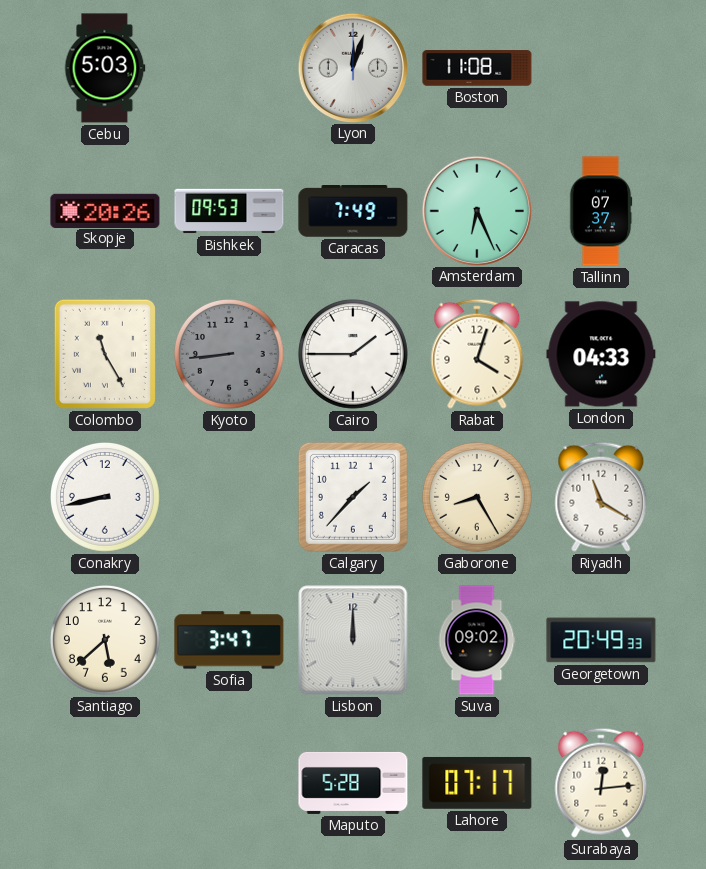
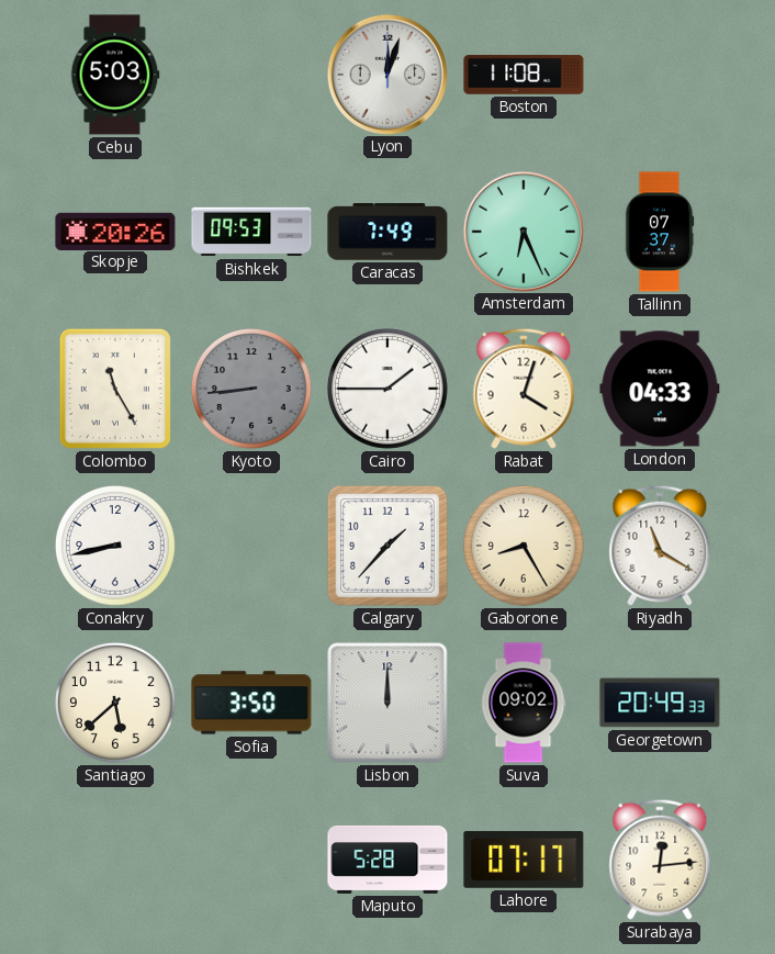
Sofia: 3:47 -> 3:50 (251, 703)
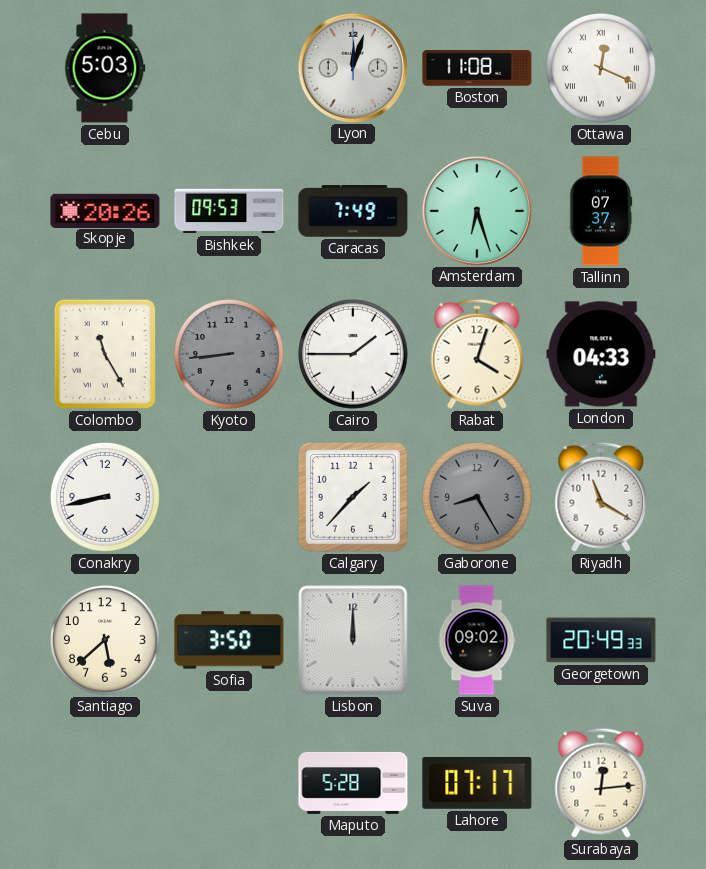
Ottawa: none -> 12:19 (602, 69)
Amsterdam: 6:26 -> 6:27 (476, 210)
Gaborone dial: cream -> grey (478, 498)
